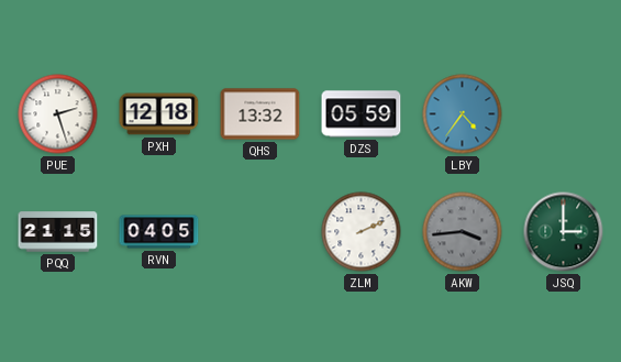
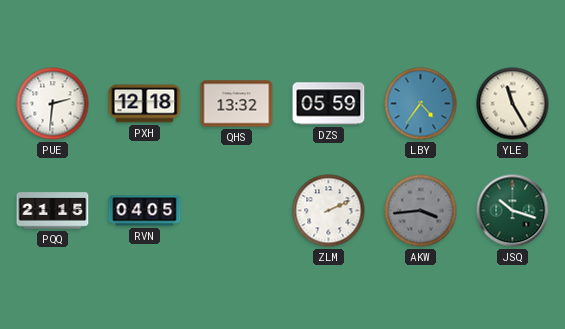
PUE: 2:27 -> 2:31 (53, 104)
YLE: none -> 11:25 (513, 104)
JSQ: 3:00 -> 10:18 (513, 211)
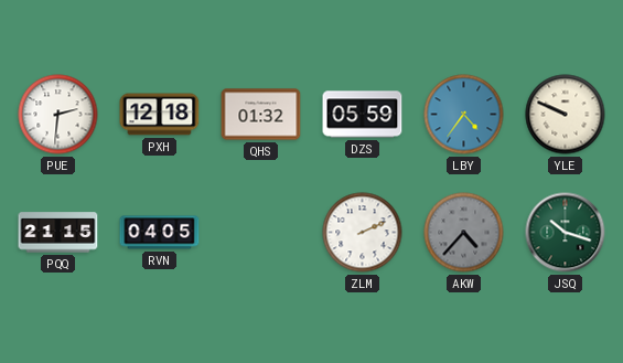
QHS: 13:32 -> 01:32 (261, 115)
YLE: 11:25 -> 9:49 (566, 115)
AKW: 3:44 -> 4:37 (464, 233)
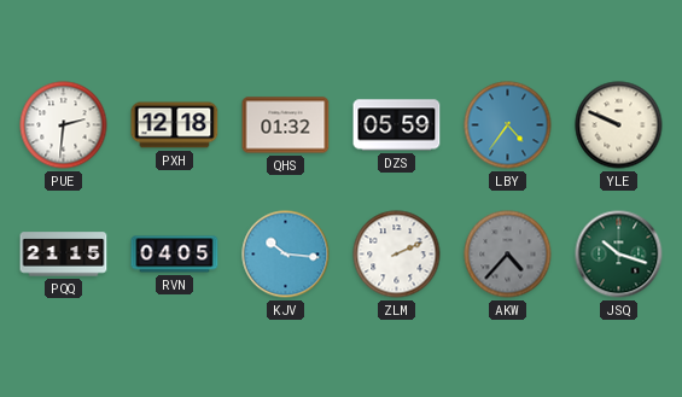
KJV: none -> 10:16 (286, 255)
